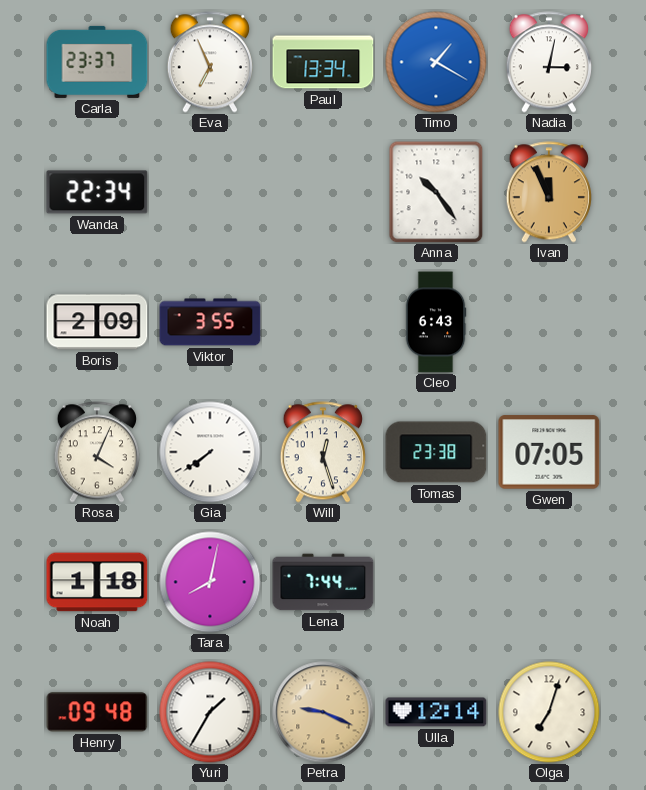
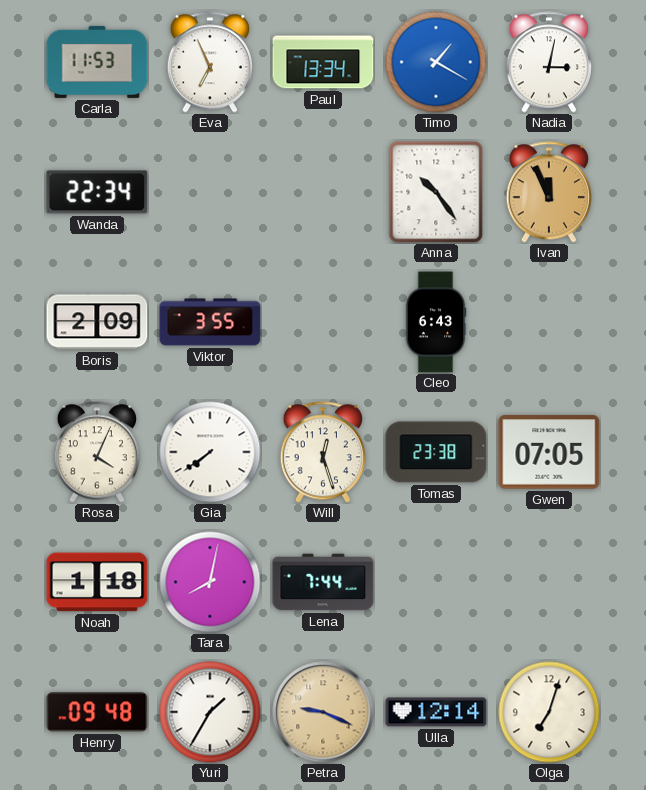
Carla: 23:37 -> 11:53 (97, 62)
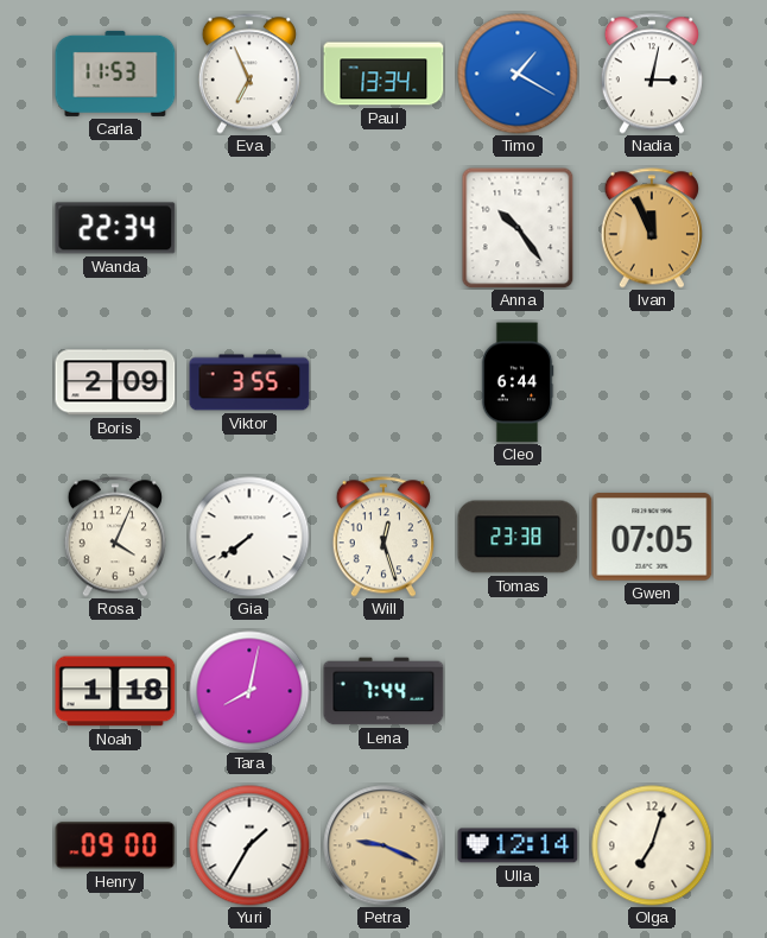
Cleo: 6:43 -> 6:44 (518, 382)
Henry: 09:48 -> 09:00 (115, 845)
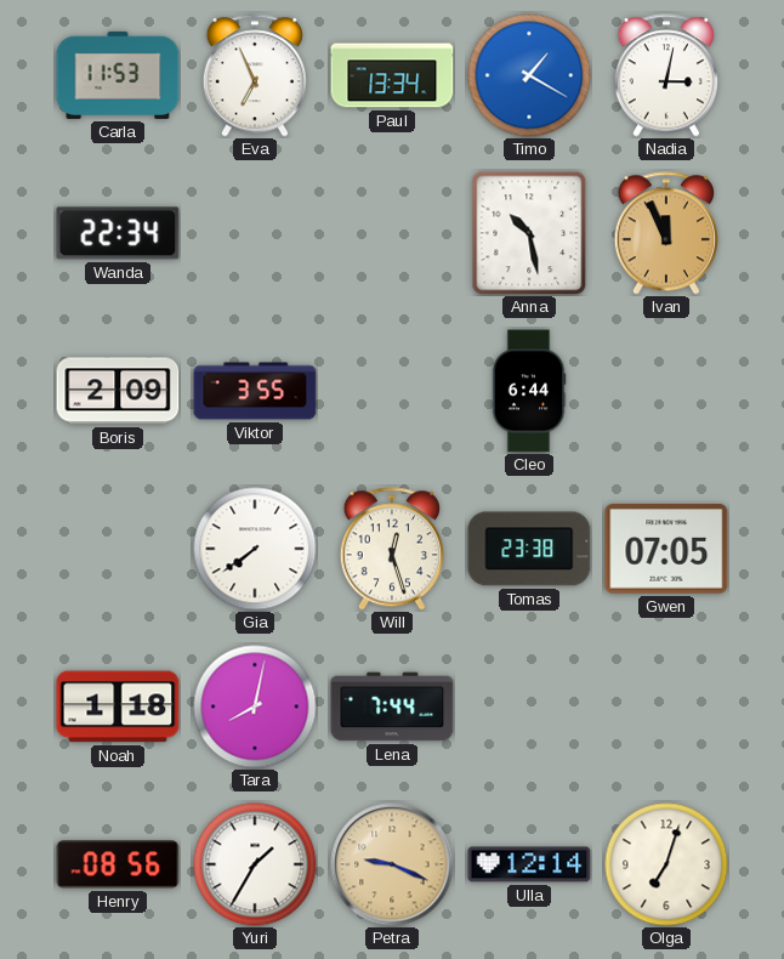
Anna: 10:24 -> 10:28 (529, 233)
Rosa: 4:04 -> none (115, 537)
Henry: 09:00 -> 08:56 (118, 864)
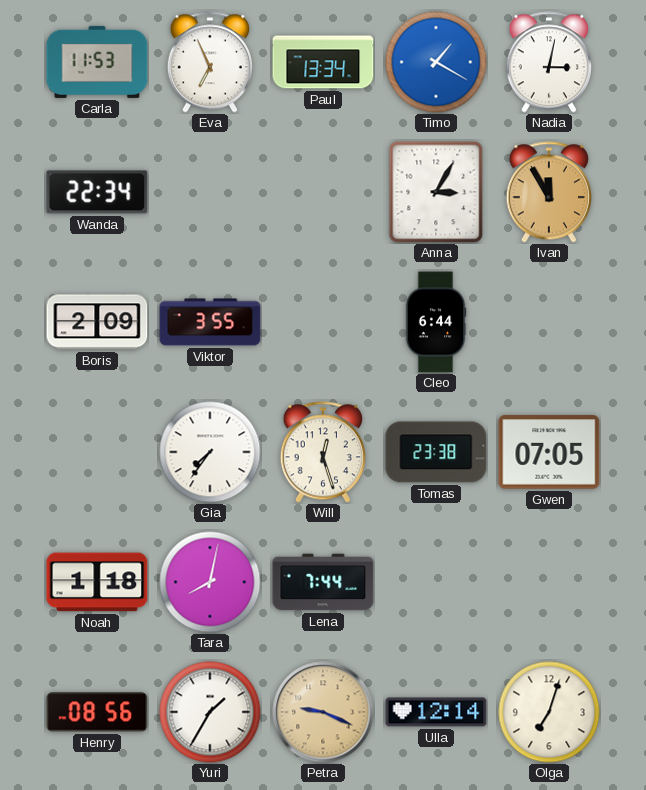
Anna: 10:28 -> 3:05 (436, 192)
Ivan: 11:56 -> 11:55 (549, 192)
Gia: 7:39 -> 7:36 (210, 452)
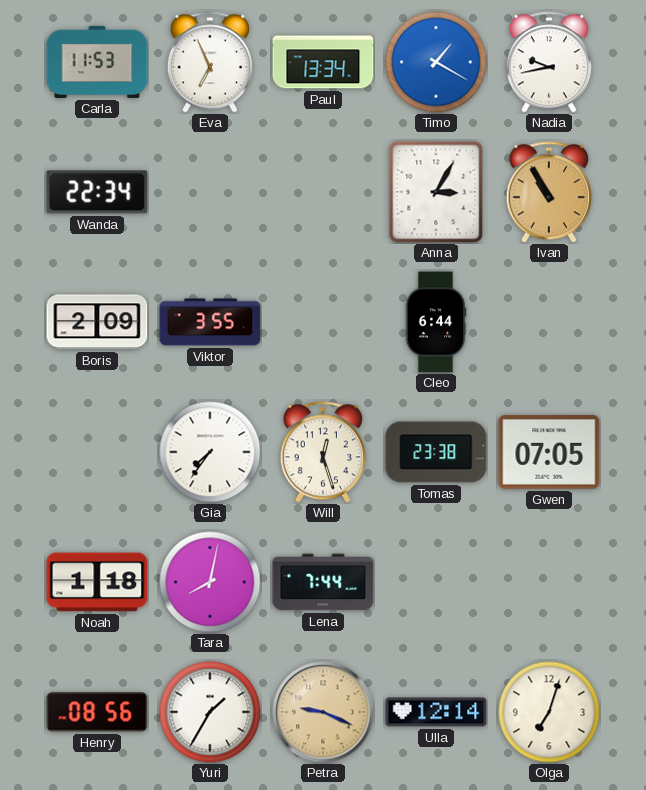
Nadia: 3:02 -> 9:43 (549, 62)
Ivan: 11:55 -> 10:55 (549, 192)
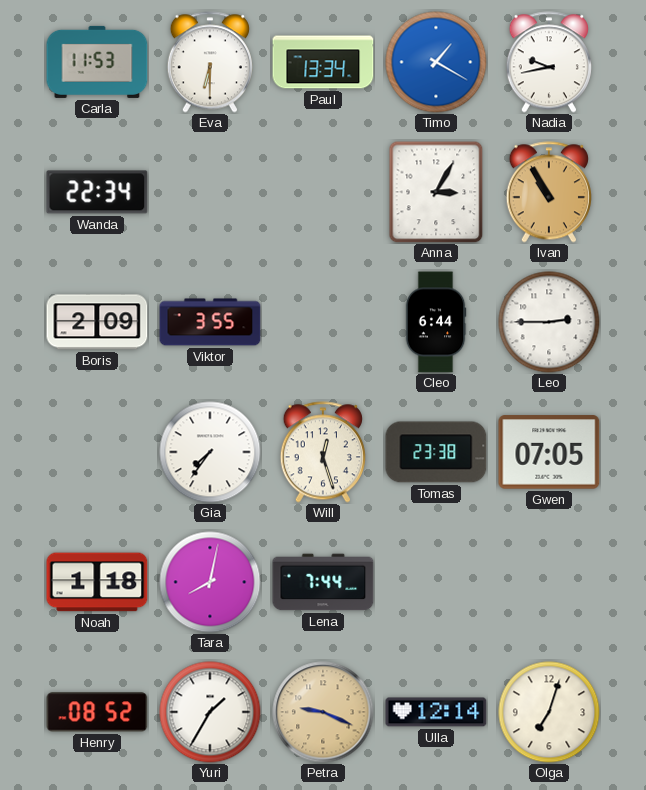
Eva: 6:56 -> 6:30 (210, 62)
Leo: none -> 2:45 (549, 322)
Henry: 08:56 -> 08:52 (97, 712)
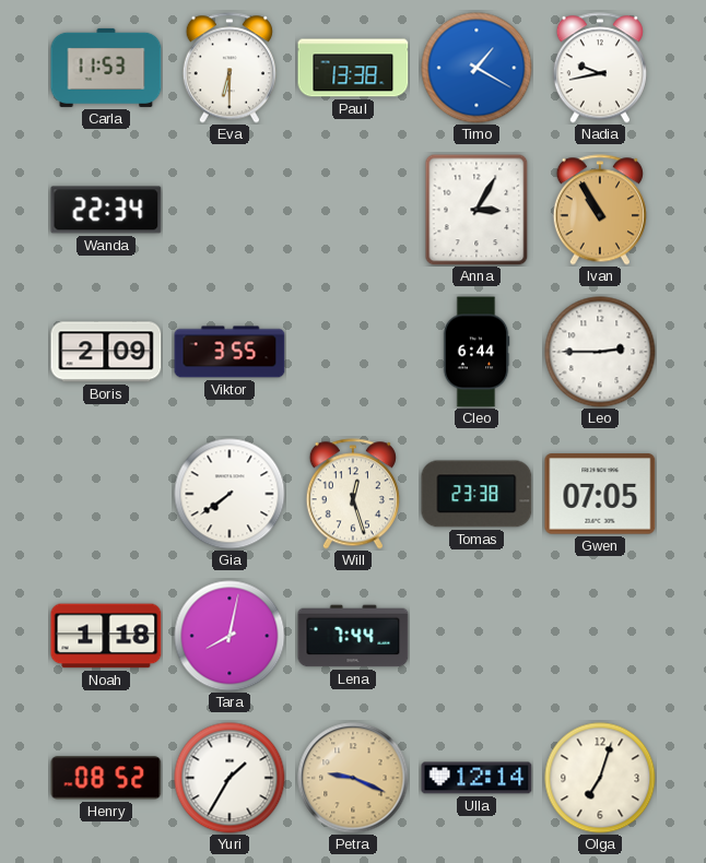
Paul: 13:34 -> 13:38 (353, 68)
Gia: 7:36 -> 7:39 (230, 494)
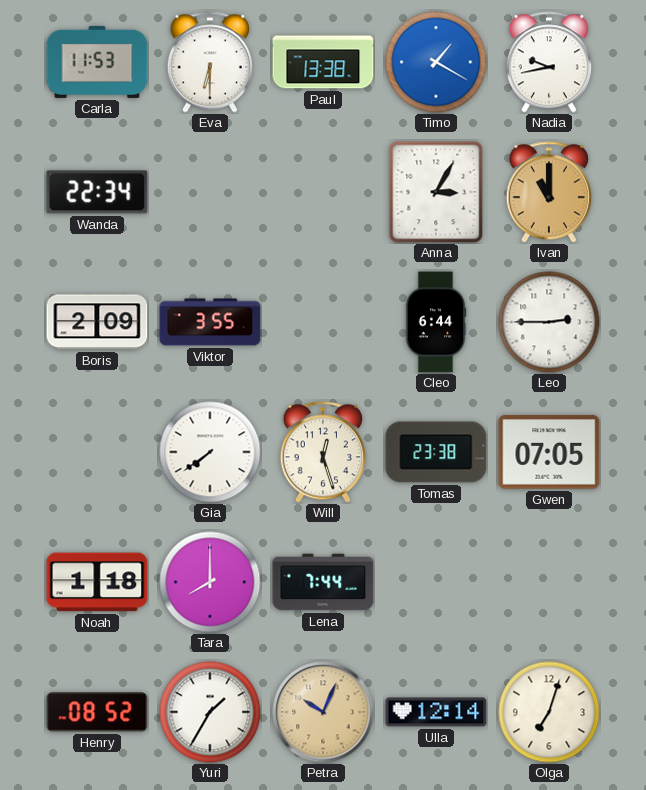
Ivan: 10:55 -> 11:00 (549, 192)
Tara: 8:02 -> 8:00 (210, 582)
Petra: 9:19 -> 10:04 (323, 712)
